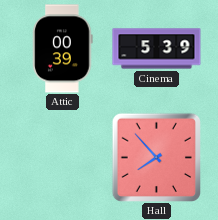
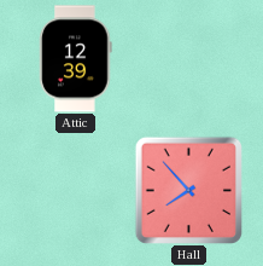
Attic: 00:39 -> 12:39 (76, 59)
Cinema: 5:39 -> none (157, 49)
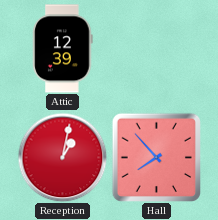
Reception: none -> 1:02 (62, 157)
